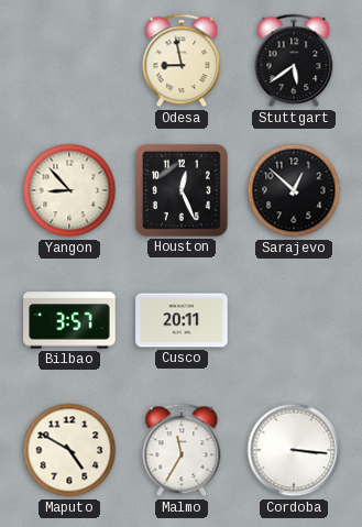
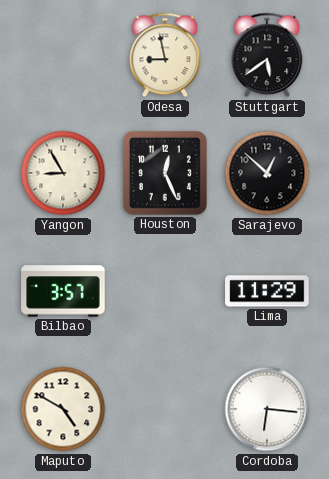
Yangon: 8:53 -> 8:55 (63, 173)
Cusco: 20:11 -> none (182, 320)
Lima: none -> 11:29 (267, 291)
Malmo: 11:35 -> none (182, 450)
Cordoba: 3:16 -> 6:16 (267, 409)
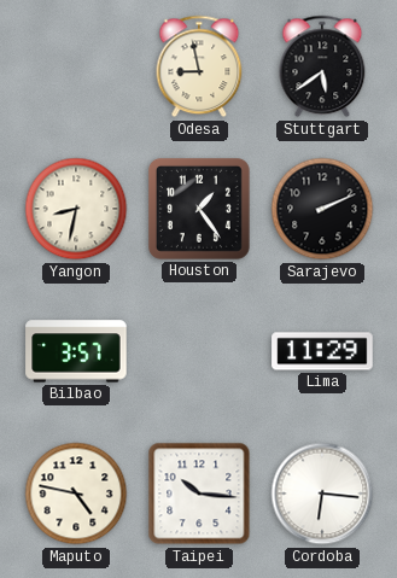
Yangon: 8:55 -> 8:32 (76, 209)
Houston: 12:26 -> 1:24 (199, 209)
Sarajevo: 12:52 -> 2:11 (322, 209)
Maputo: 4:50 -> 4:47 (76, 494)
Taipei: none -> 10:16 (199, 494)
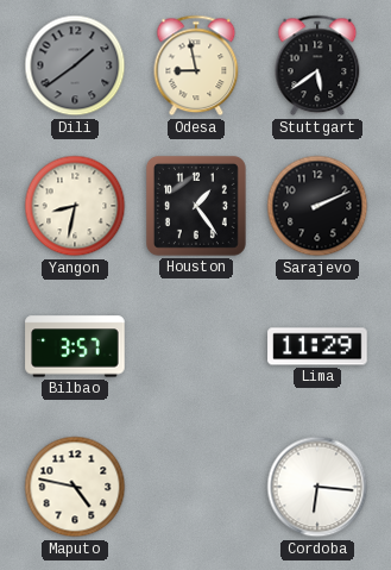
Dili: none -> 1:39 (75, 65)
Taipei: 10:16 -> none (199, 494)
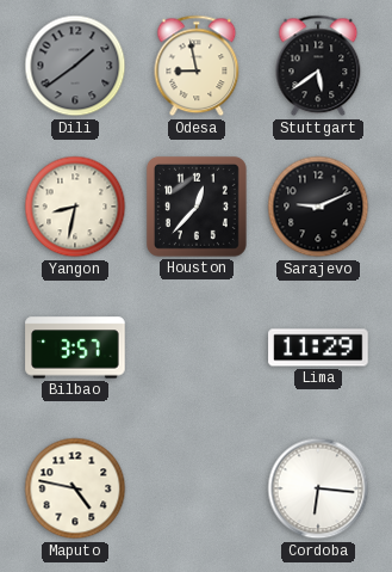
Houston: 1:24 -> 12:37 (197, 207)
Sarajevo: 2:11 -> 9:11 (318, 207)
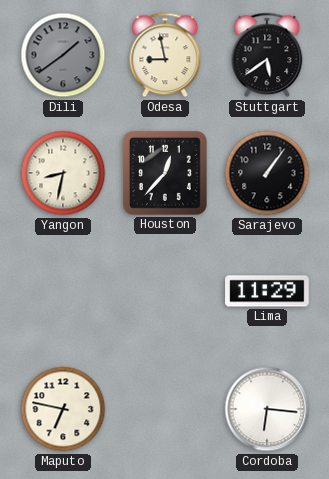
Sarajevo: 9:11 -> 1:06 (267, 173)
Bilbao: 3:57 -> none (75, 347)
Maputo: 4:47 -> 6:47 (63, 409)
